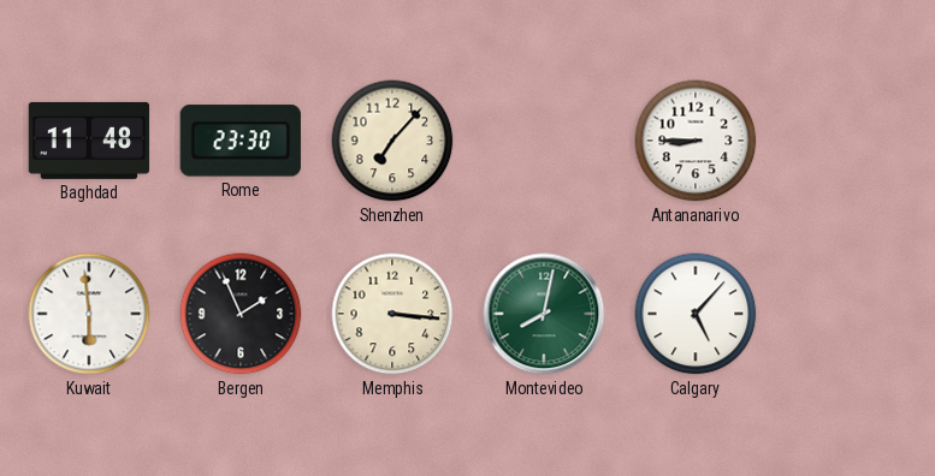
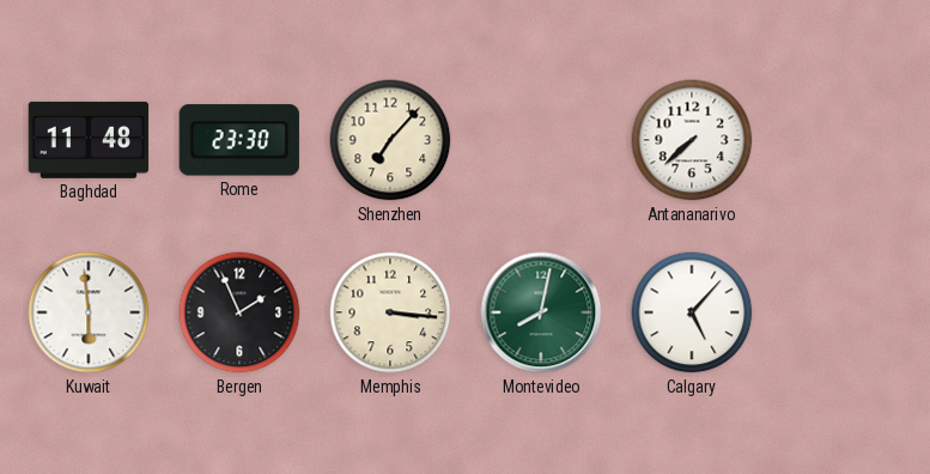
Antananarivo: 8:45 -> 7:38 (692, 140)
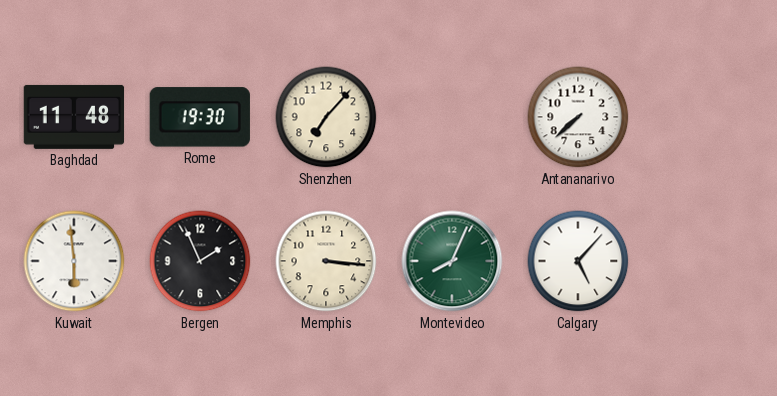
Rome: 23:30 -> 19:30 (200, 117)
Montevideo: 8:02 -> 8:04 (452, 261)
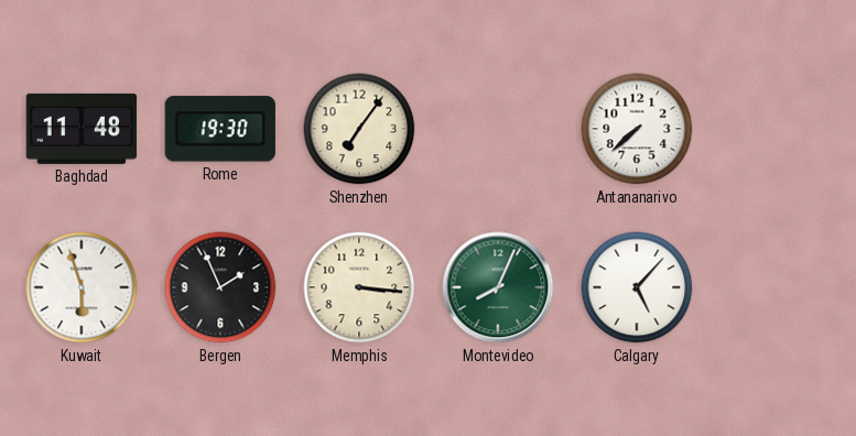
Shenzhen: 7:07 -> 7:06 (359, 129)
Kuwait: 5:59 -> 5:57 (82, 287)
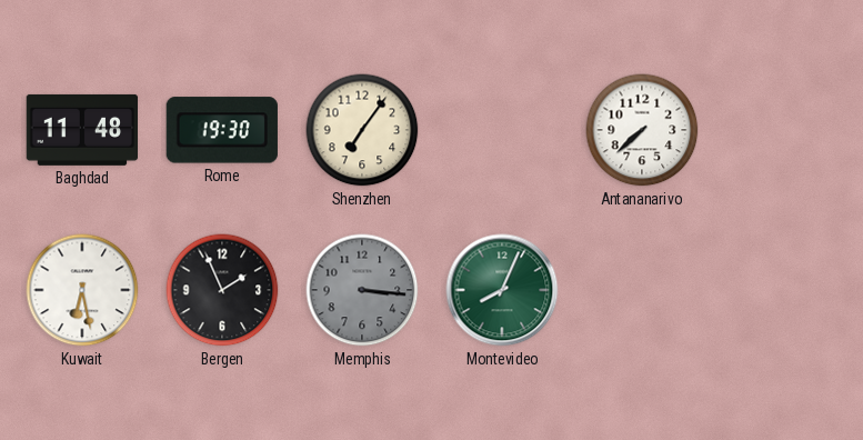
Kuwait: 5:57 -> 6:28 (82, 290)
Memphis dial: cream -> grey (362, 290)
Calgary: 5:07 -> none (637, 287)
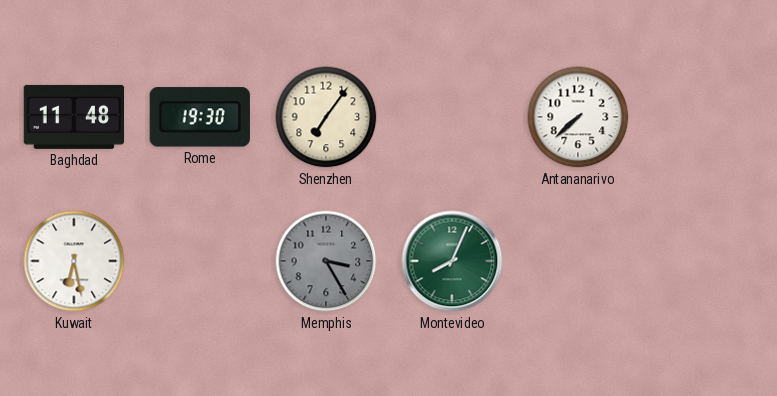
Bergen: 1:56 -> none (222, 290)
Memphis: 3:16 -> 3:25 (326, 261)
